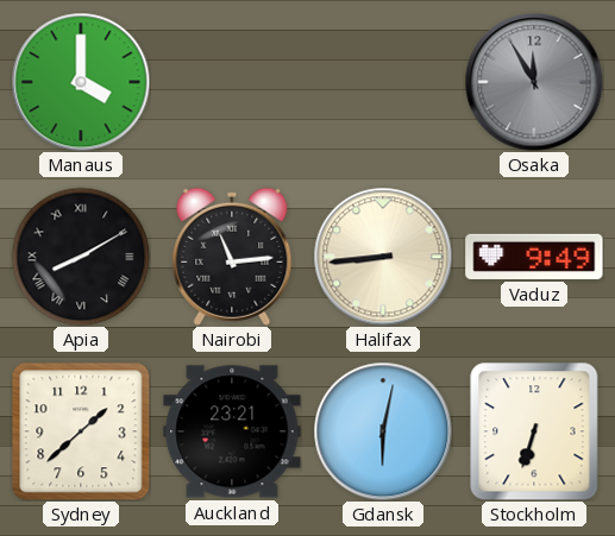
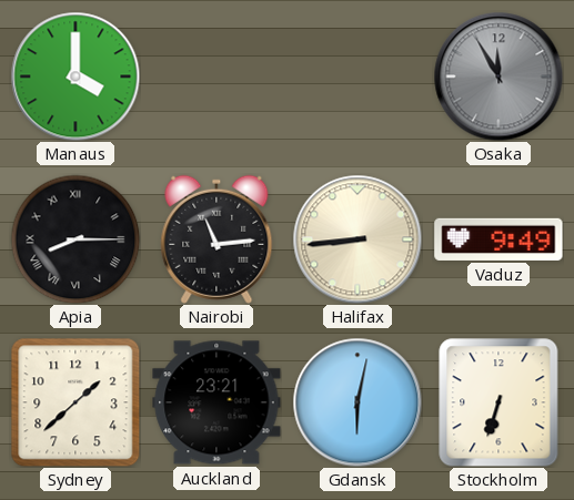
Apia: 8:10 -> 8:15 (75, 239)
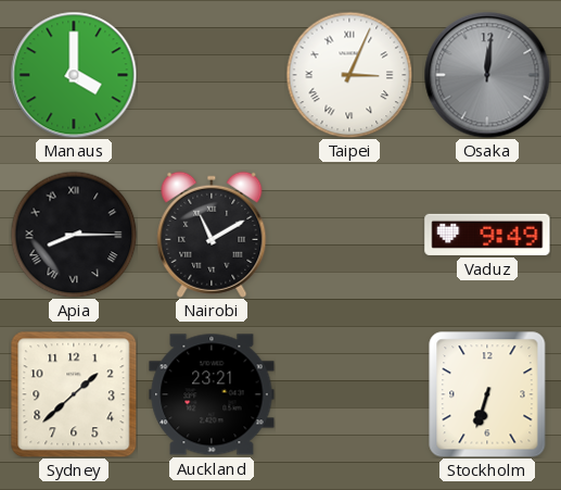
Taipei: none -> 3:04 (349, 75)
Osaka: 11:55 -> 12:01 (487, 75)
Nairobi: 11:14 -> 11:10 (212, 235)
Halifax: 8:44 -> none (358, 239)
Gdansk: 6:02 -> none (358, 402)
